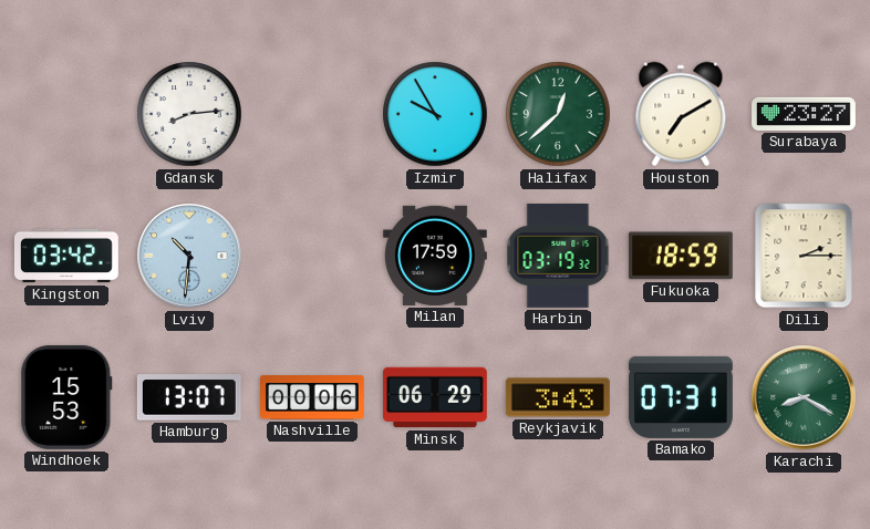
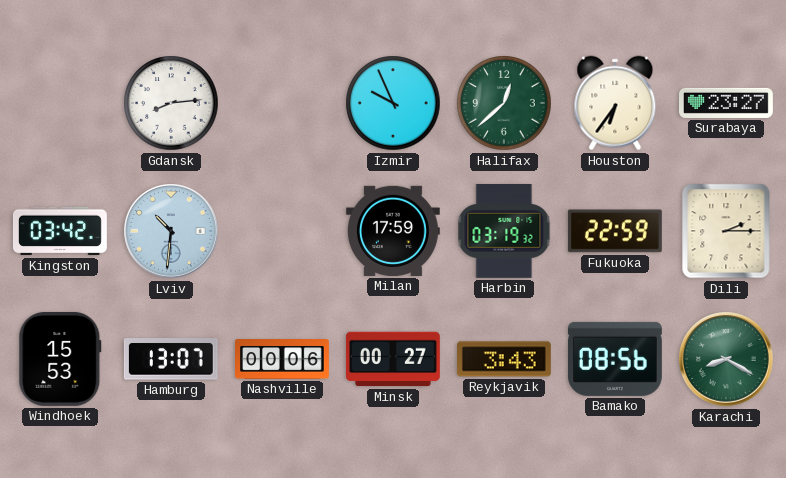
Izmir: 9:55 -> 9:56 (393, 103)
Houston: 7:10 -> 6:36 (615, 103)
Fukuoka: 18:59 -> 22:59 (615, 231)
Minsk: 06:29 -> 00:27 (393, 359)
Bamako: 07:31 -> 08:56 (615, 359)
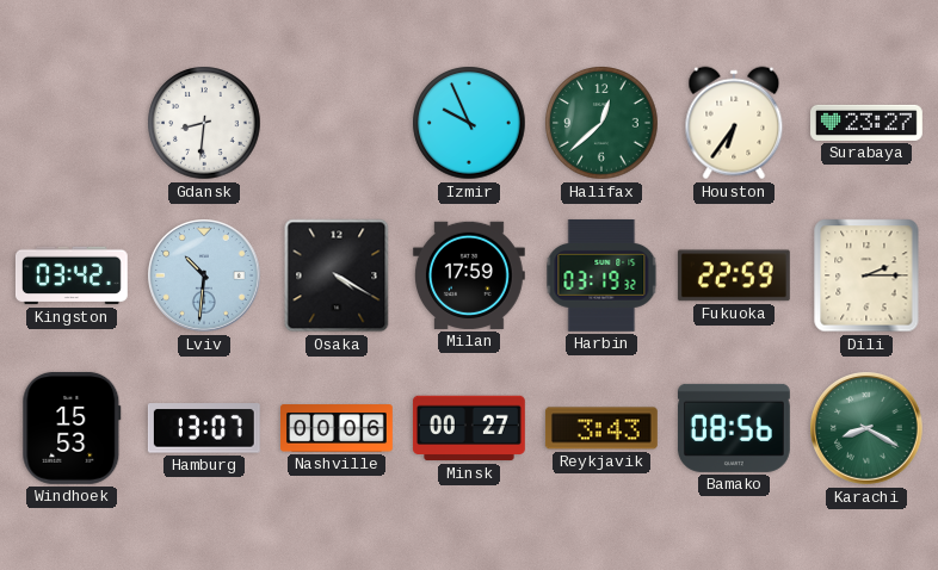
Gdansk: 8:14 -> 8:31 (204, 123)
Osaka: none -> 4:20 (337, 275)
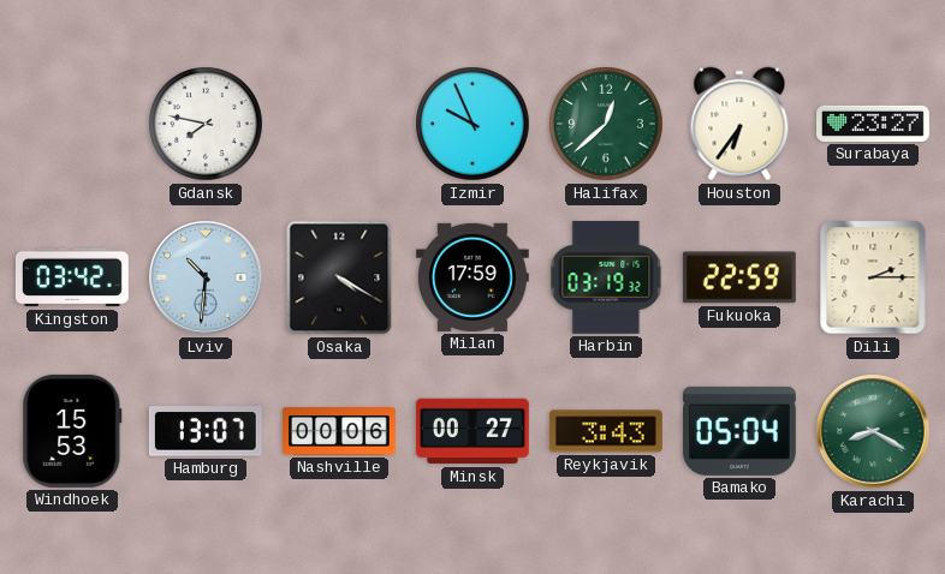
Gdansk: 8:31 -> 7:47 (206, 124)
Bamako: 08:56 -> 05:04 (739, 431)
